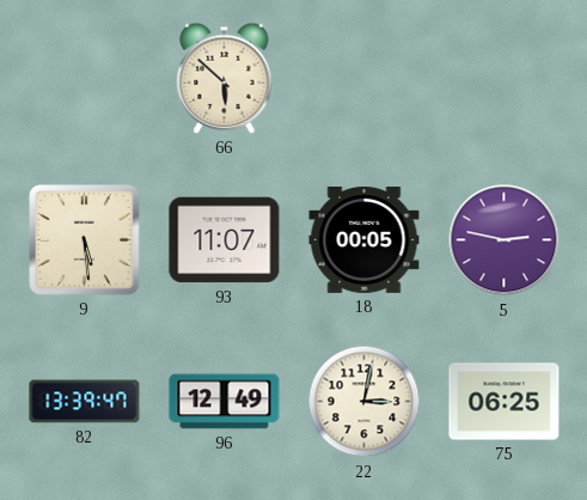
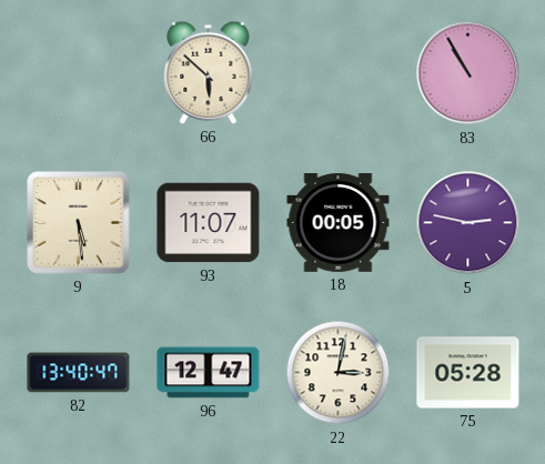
83: none -> 10:55 (468, 73)
82: 13:39 -> 13:40 (79, 373)
96: 12:49 -> 12:47 (209, 373)
75: 06:25 -> 05:28 (468, 373)
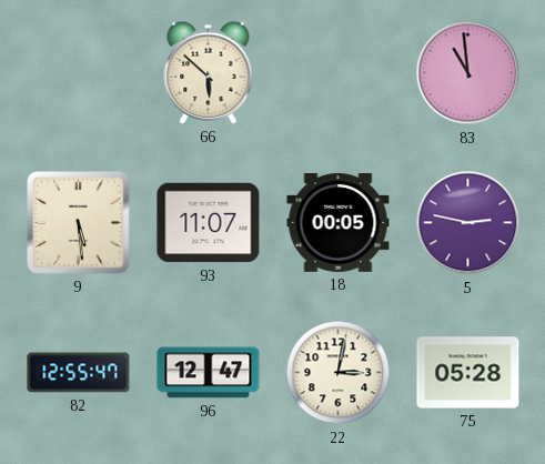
83: 10:55 -> 10:59 (468, 73)
82: 13:40 -> 12:55 (79, 373)
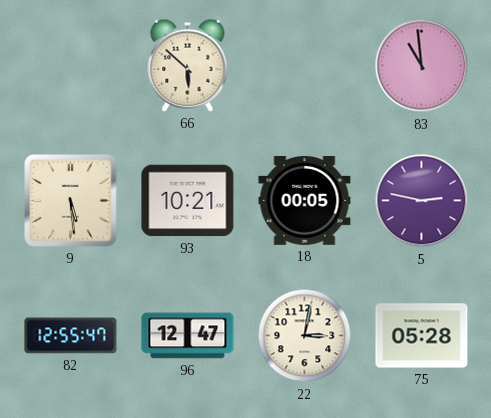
93: 11:07 -> 10:21 (188, 201)
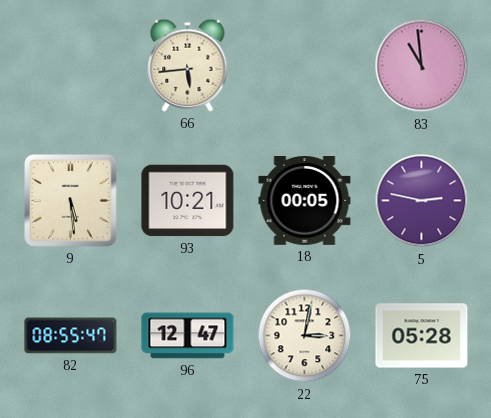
66: 5:52 -> 5:44 (188, 65)
82: 12:55 -> 08:55 (71, 336)
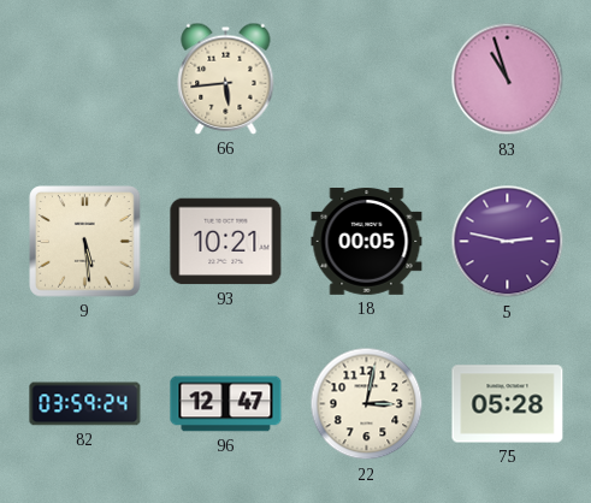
83: 10:59 -> 10:57 (508, 79)
82: 08:55 -> 03:59 (85, 404)
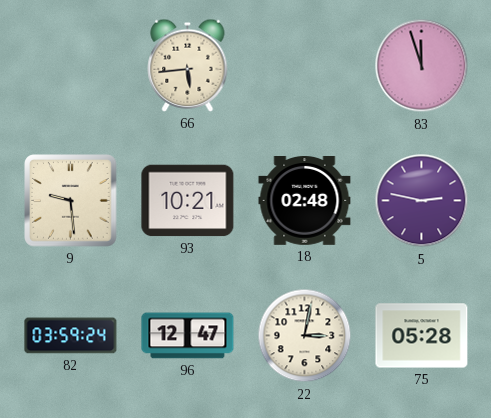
83: 10:57 -> 11:57 (422, 66)
9: 5:29 -> 9:29 (71, 201)
18: 00:05 -> 02:48 (305, 201)
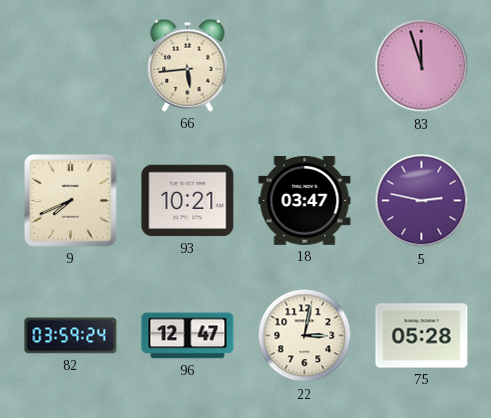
9: 9:29 -> 7:41 (71, 201)
18: 02:48 -> 03:47 (305, 201)
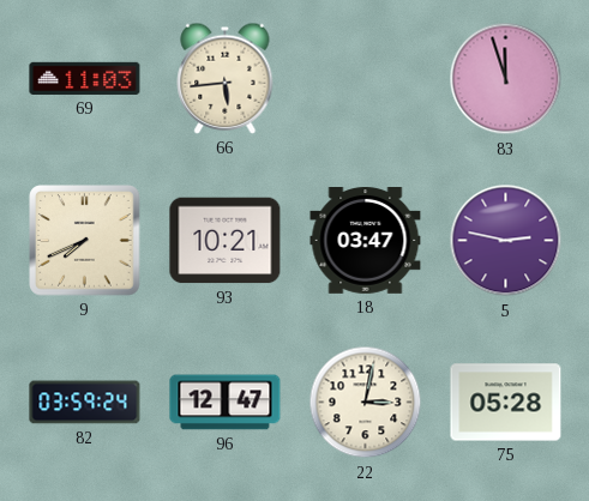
69: none -> 11:03 (85, 78)
